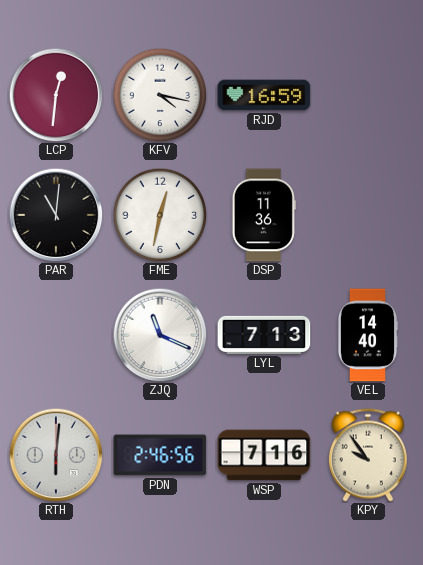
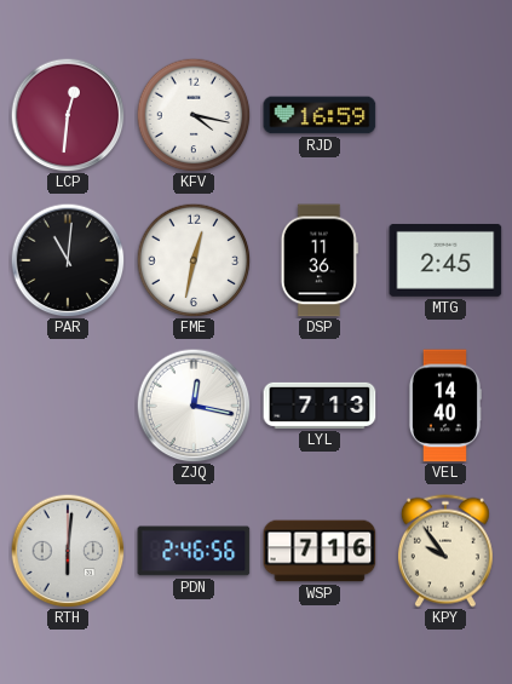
MTG: none -> 2:45 (445, 260)
ZJQ: 11:19 -> 12:17 (194, 406)
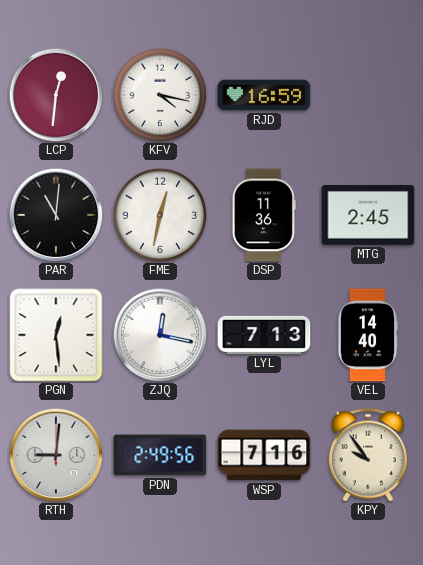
PGN: none -> 12:29 (56, 335)
RTH: 6:01 -> 9:01 (56, 455)
PDN: 2:46 -> 2:49 (160, 455)
